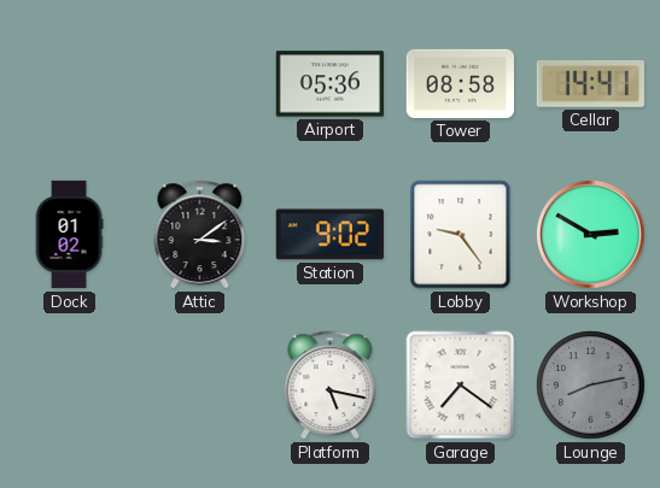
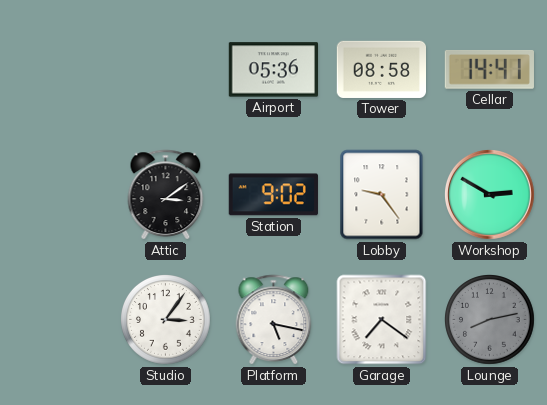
Dock: 01:02 -> none (69, 235)
Studio: none -> 3:06 (166, 320)
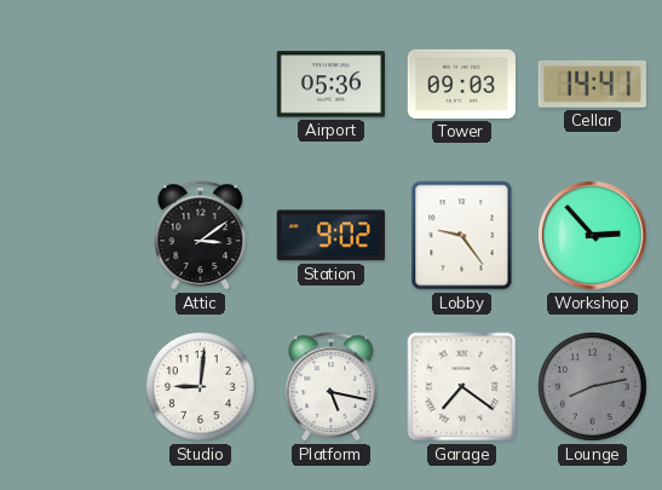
Tower: 08:58 -> 09:03 (461, 83)
Workshop: 2:50 -> 2:53 (593, 236)
Studio: 3:06 -> 9:01 (201, 387)
